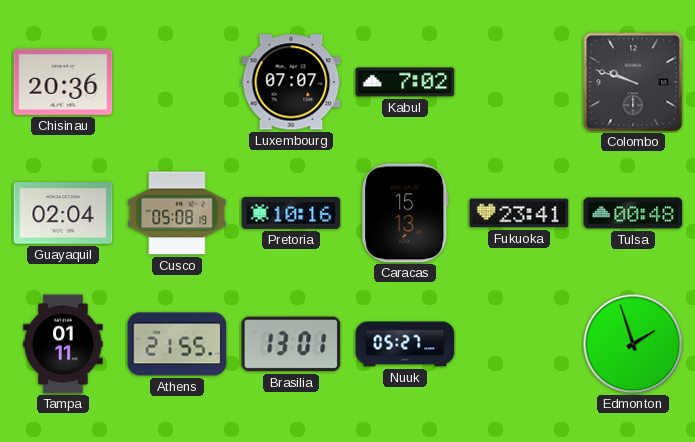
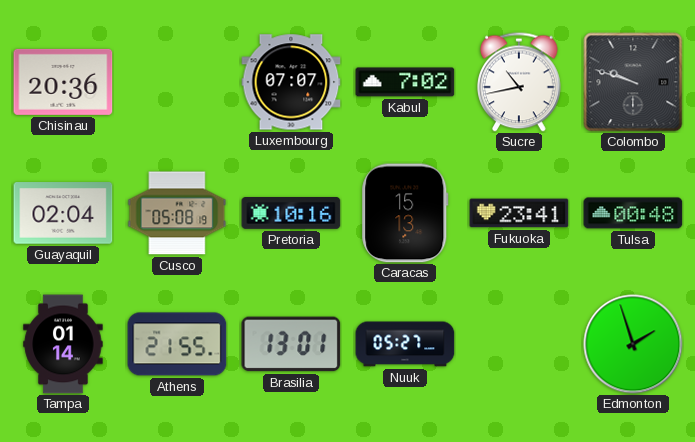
Sucre: none -> 10:43 (520, 82)
Tampa: 01:11 -> 01:14 (63, 344)
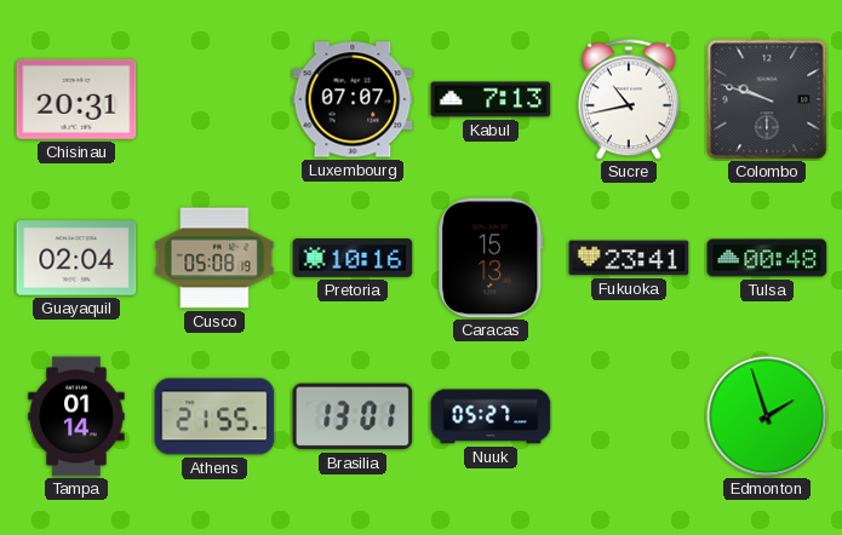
Chisinau: 20:36 -> 20:31 (76, 99)
Kabul: 7:02 -> 7:13 (491, 99)
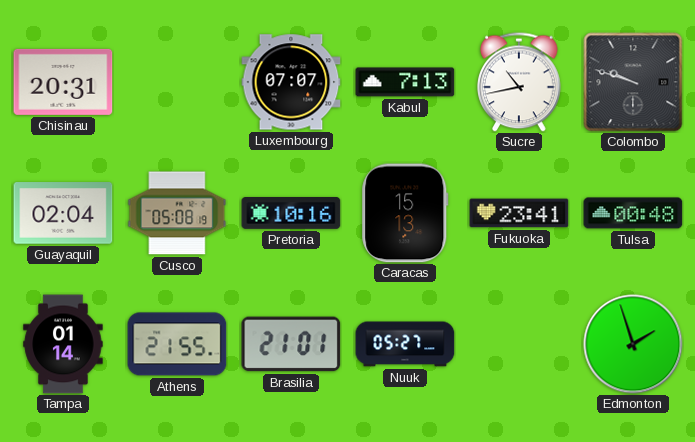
Brasilia: 13:01 -> 21:01 (291, 344)
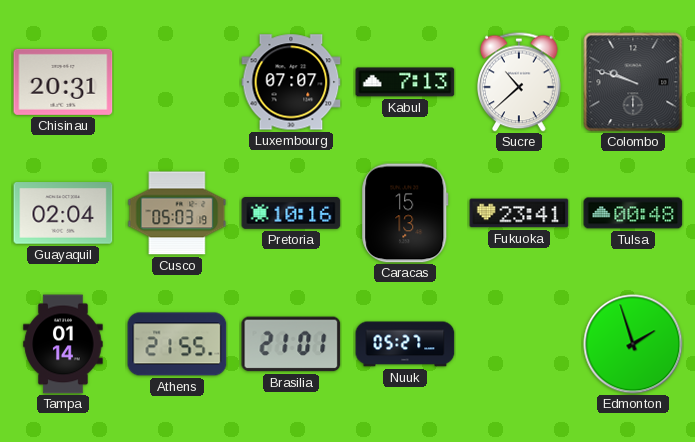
Sucre: 10:43 -> 10:38 (520, 82)
Cusco: 05:08 -> 05:03 (177, 213)
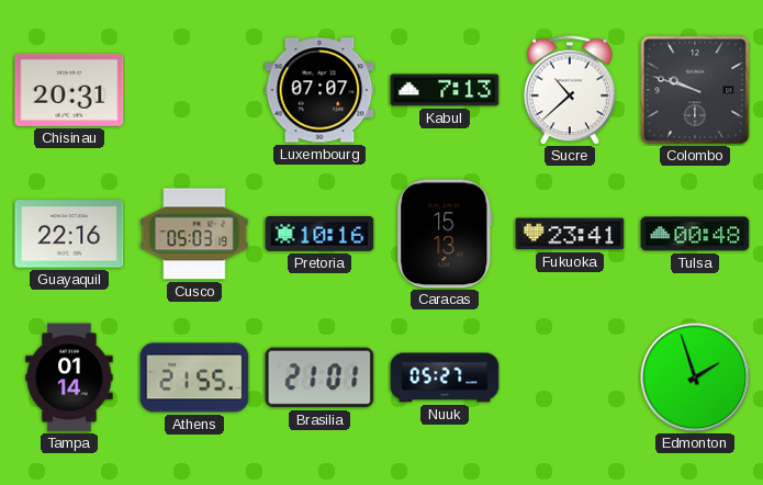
Guayaquil: 02:04 -> 22:16 (69, 234)
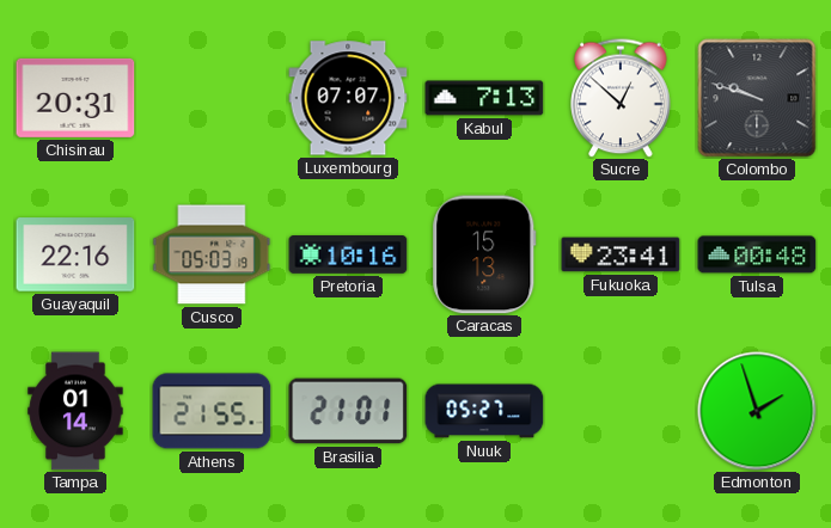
Sucre: 10:38 -> 12:52 (622, 98)
